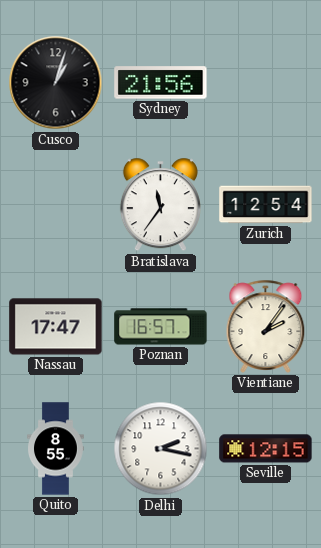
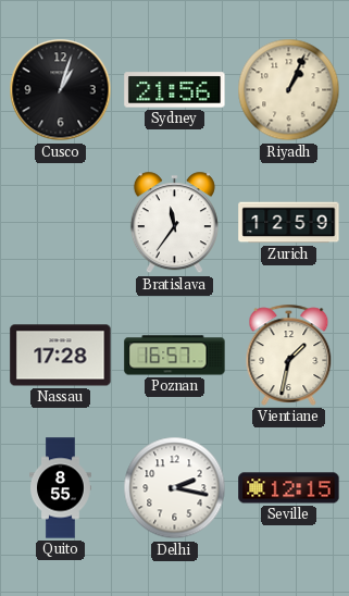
Riyadh: none -> 1:04 (289, 90)
Zurich: 12:54 -> 12:59 (289, 223)
Nassau: 17:47 -> 17:28 (61, 356)
Vientiane: 2:06 -> 1:32 (289, 355)
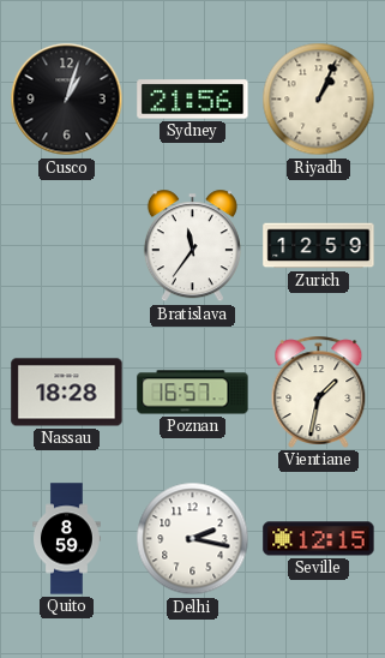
Nassau: 17:28 -> 18:28 (67, 393)
Quito: 8:55 -> 8:59 (67, 539)
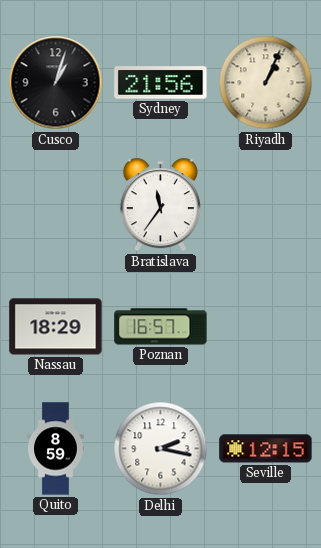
Zurich: 12:59 -> none (319, 246)
Nassau: 18:28 -> 18:29 (56, 327)
Vientiane: 1:32 -> none (319, 391)
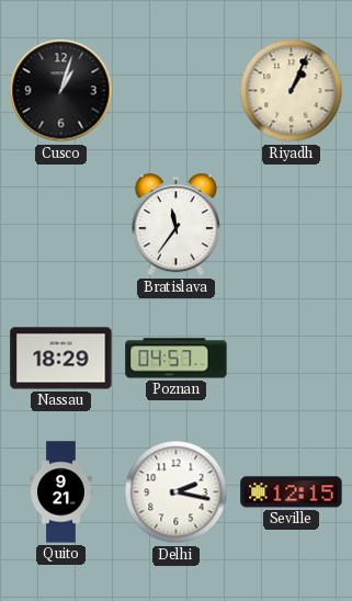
Sydney: 21:56 -> none (161, 83)
Poznan: 16:57 -> 04:57 (177, 359)
Quito: 8:59 -> 9:21 (61, 492)
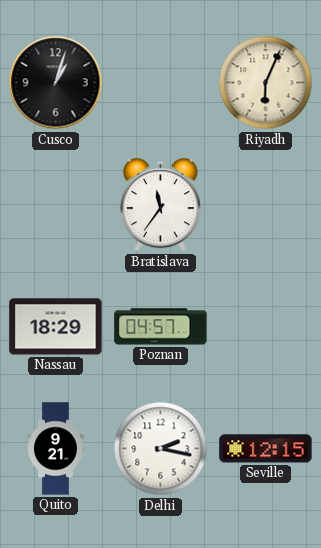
Riyadh: 1:04 -> 6:04 (266, 83)
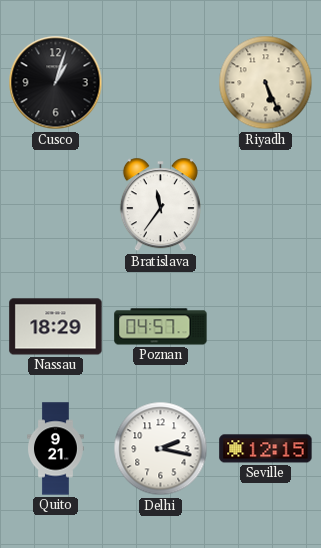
Riyadh: 6:04 -> 5:26 (266, 83)
